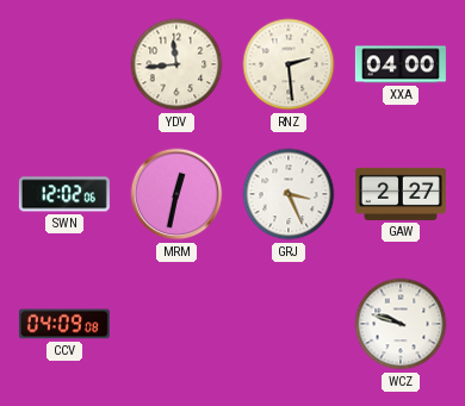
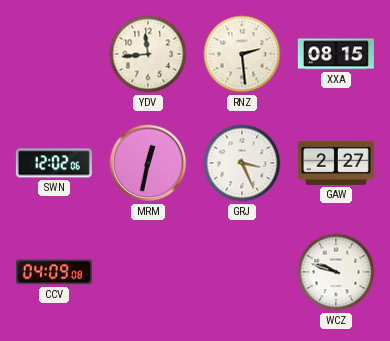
XXA: 04:00 -> 08:15 (336, 54)
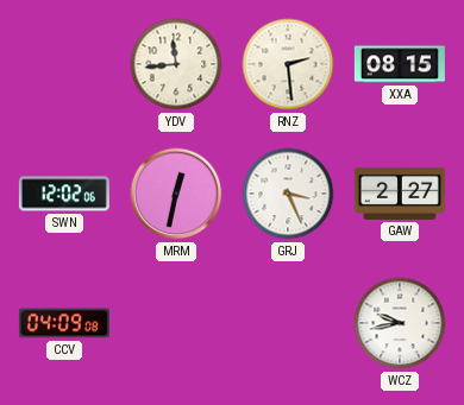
WCZ: 9:48 -> 9:43 (400, 323)
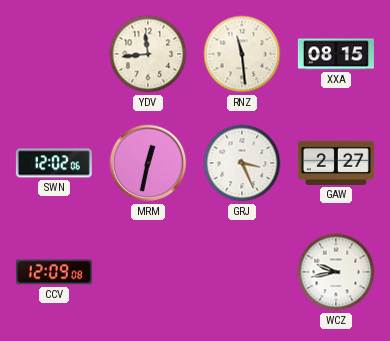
RNZ: 2:29 -> 11:29 (242, 54)
CCV: 04:09 -> 12:09 (54, 272)
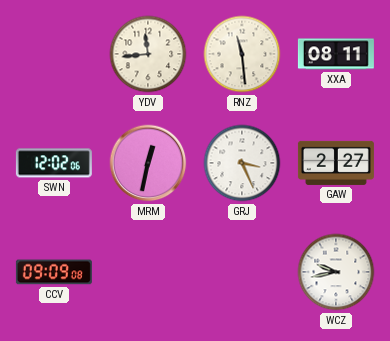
XXA: 08:15 -> 08:11 (336, 54)
CCV: 12:09 -> 09:09 (54, 272)
